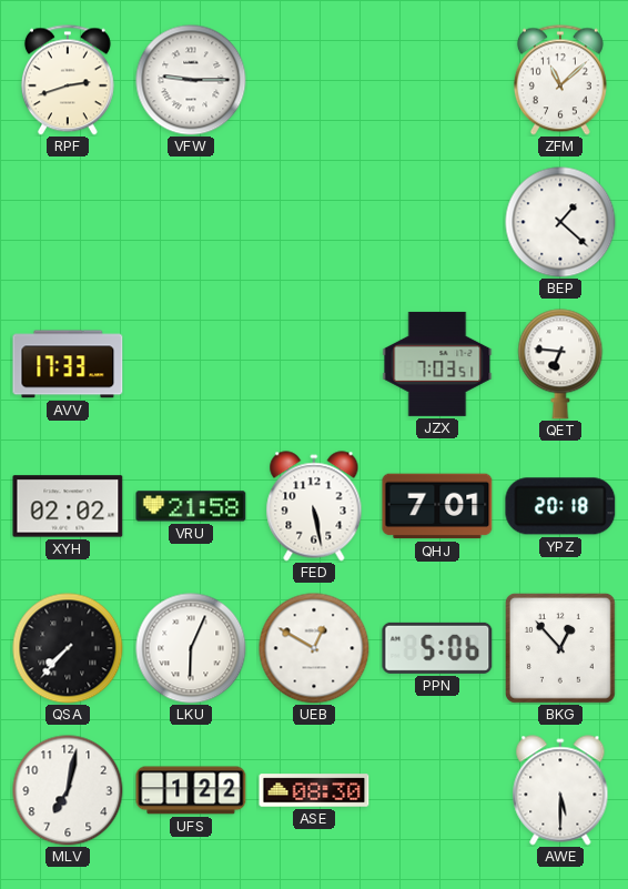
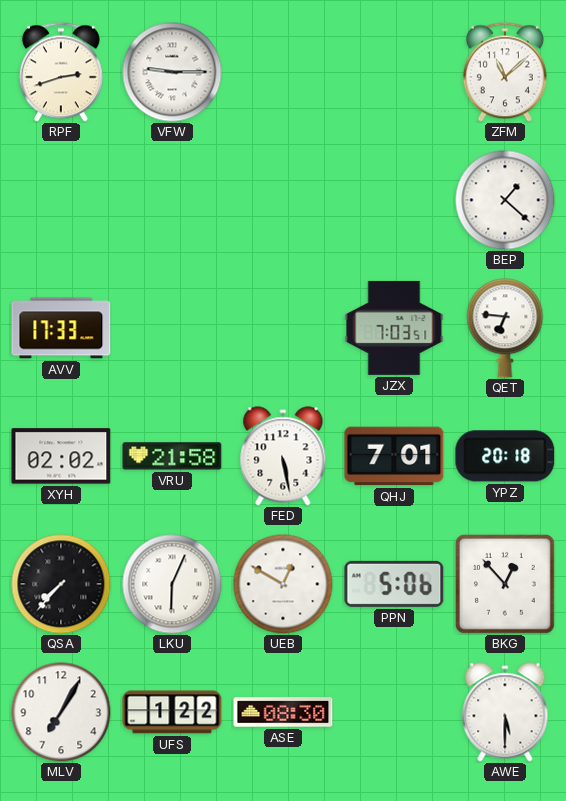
MLV: 7:02 -> 7:05 (61, 712)
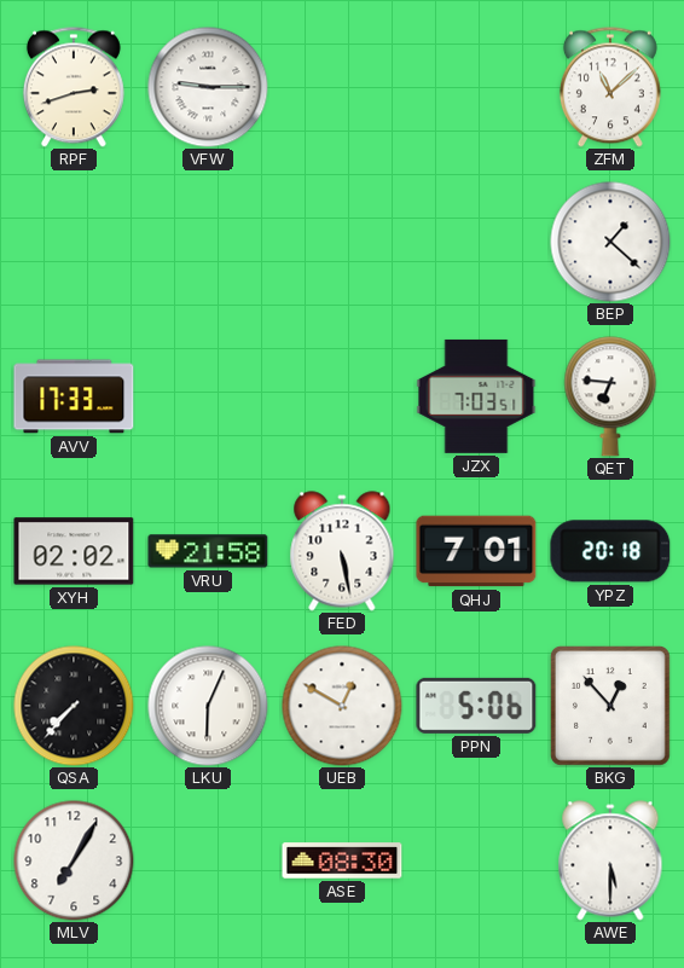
UFS: 1:22 -> none (172, 712)
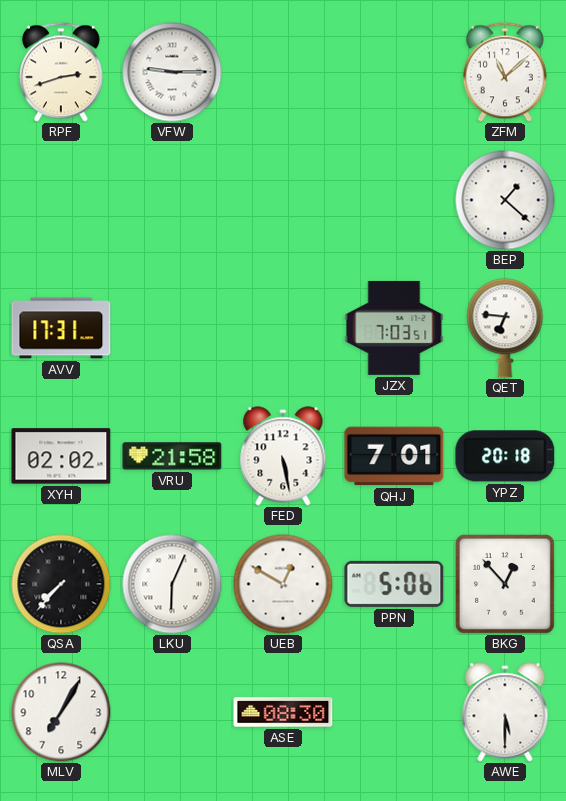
AVV: 17:33 -> 17:31 (61, 328)
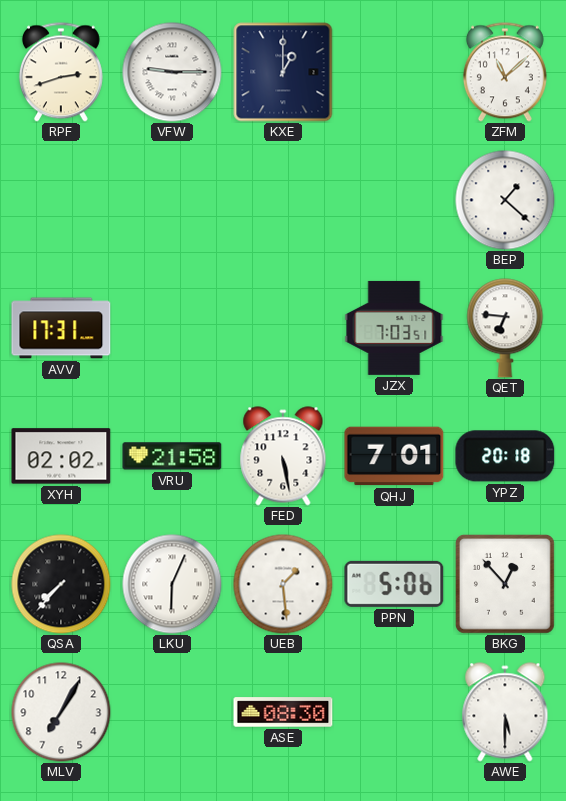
KXE: none -> 1:00 (283, 72)
UEB: 12:50 -> 1:29 (283, 584)
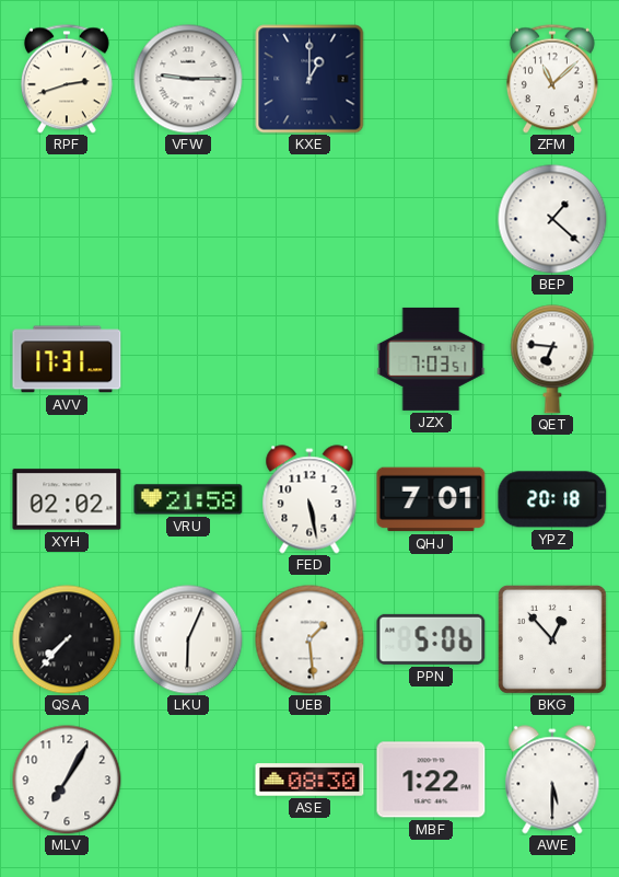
MBF: none -> 1:22 (431, 780)
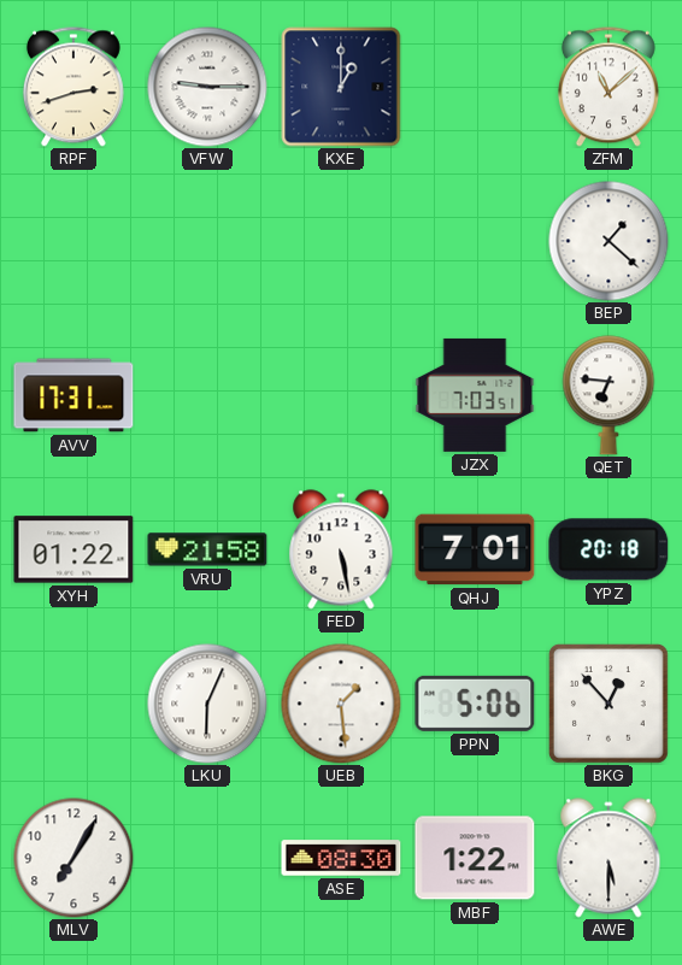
XYH: 02:02 -> 01:22 (74, 549)
QSA: 7:37 -> none (67, 639)
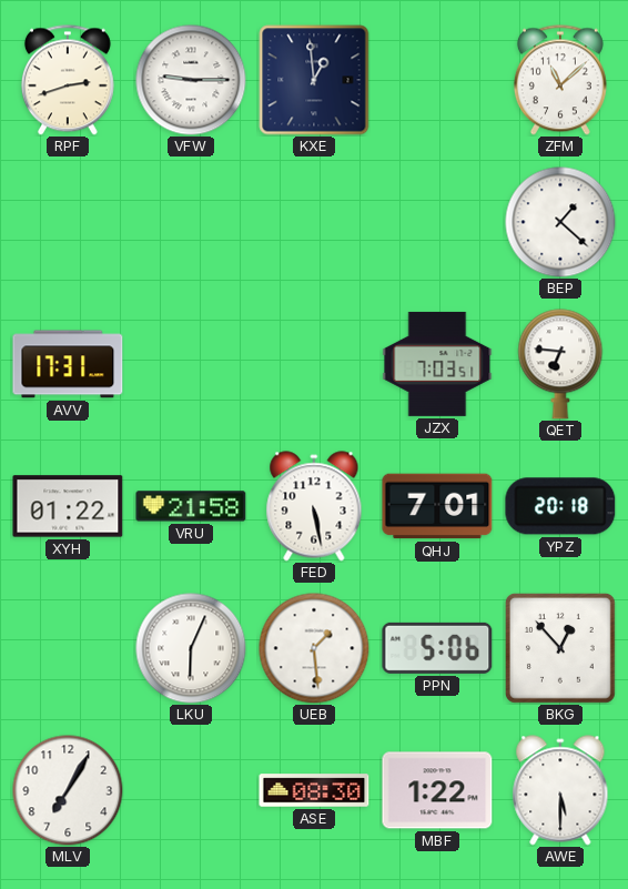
KXE: 1:00 -> 12:59 (314, 80)
